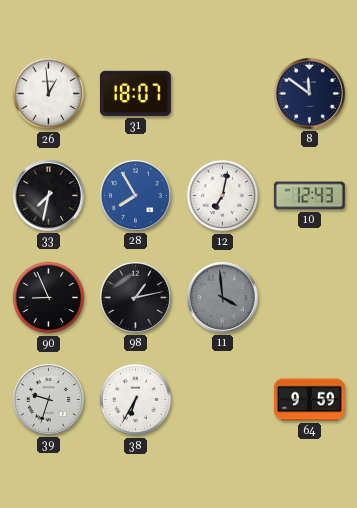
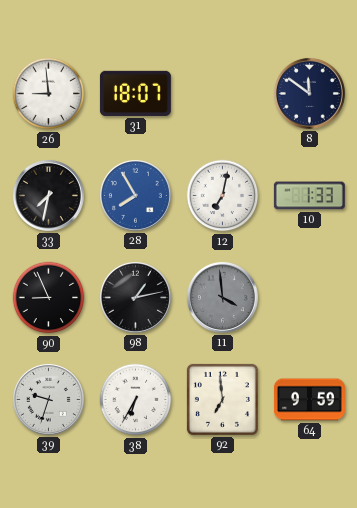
26: 12:59 -> 8:59 (49, 94)
10: 12:43 -> 1:33 (309, 196)
92: none -> 6:59 (222, 399)
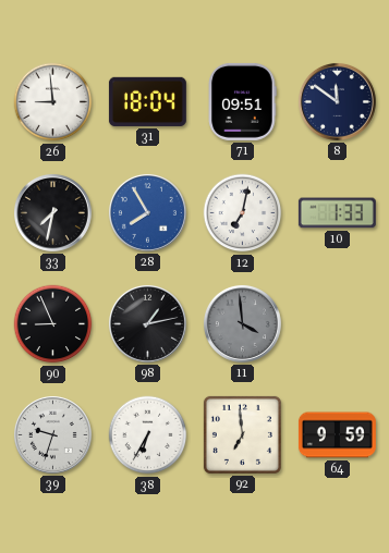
31: 18:07 -> 18:04 (147, 101)
71: none -> 09:51 (243, 101)
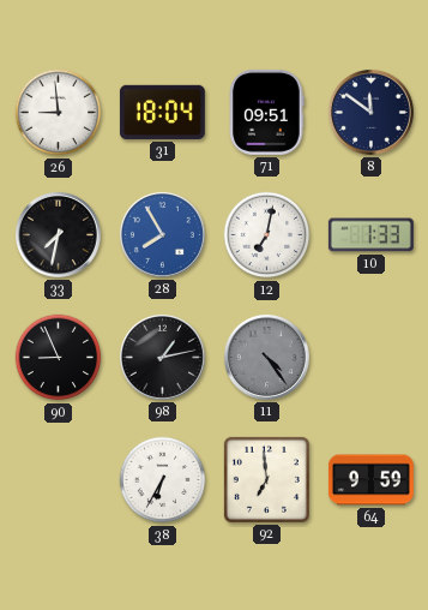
11: 3:59 -> 4:24 (266, 357)
39: 9:33 -> none (52, 434)
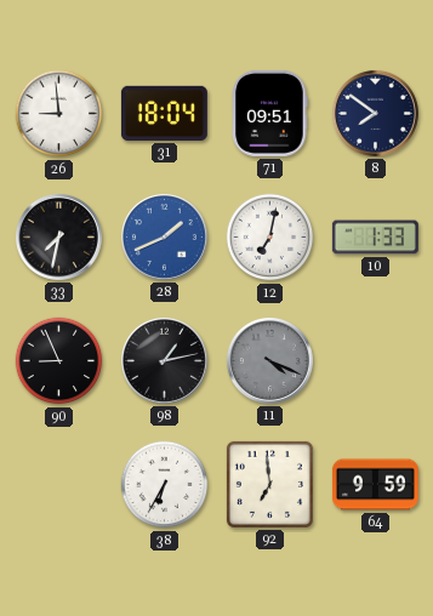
8: 11:51 -> 7:51 (375, 113)
28: 7:55 -> 1:41 (164, 236)
11: 4:24 -> 4:19 (269, 360)
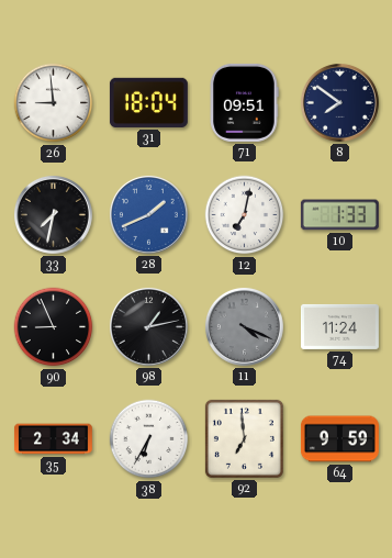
74: none -> 11:24 (339, 326)
35: none -> 2:34 (53, 439)
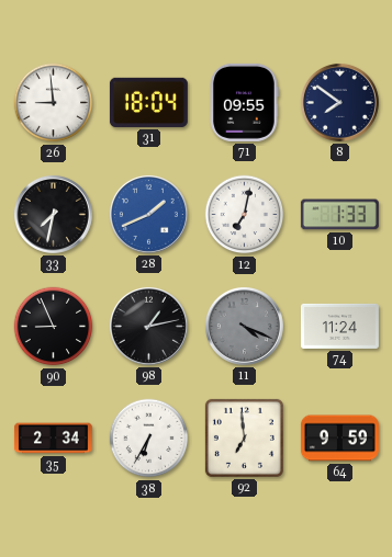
71: 09:51 -> 09:55 (245, 102)
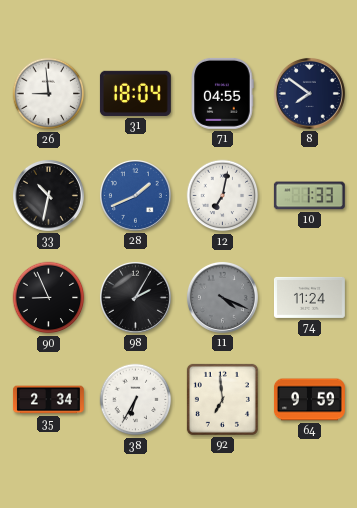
71: 09:55 -> 04:55 (223, 93)
33: 7:32 -> 10:32 (48, 195)
98: 1:13 -> 2:05 (135, 297)
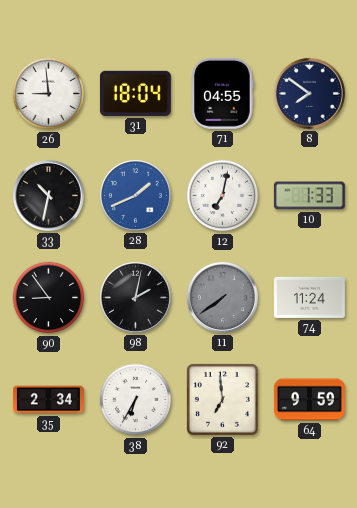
90: 8:56 -> 8:54 (49, 298)
98: 2:05 -> 2:02 (135, 297)
11: 4:19 -> 7:39 (222, 297)
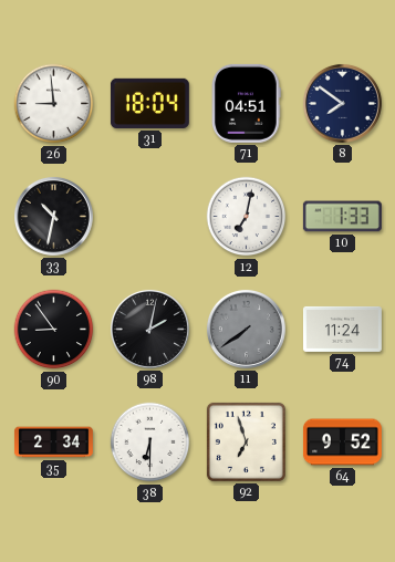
71: 04:55 -> 04:51 (247, 103)
28: 1:41 -> none (135, 195)
38: 6:35 -> 6:30 (150, 443)
92: 6:59 -> 6:57 (246, 441)
64: 9:59 -> 9:52 (342, 443)
